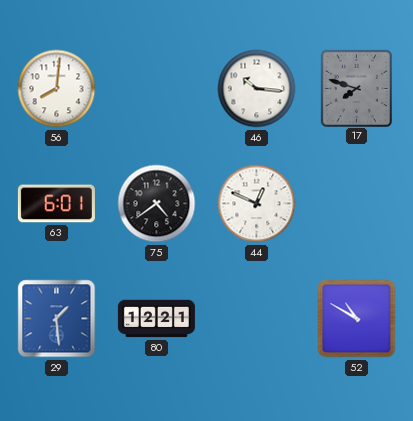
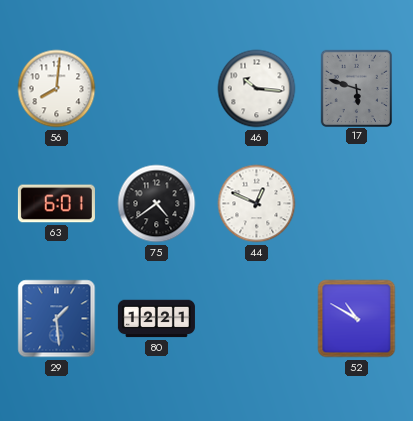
17: 7:48 -> 5:48 (356, 88)
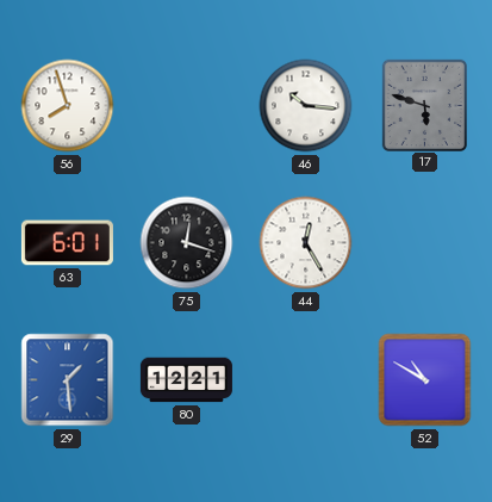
56: 8:01 -> 7:57 (68, 106)
75: 4:39 -> 12:18 (187, 243)
44: 12:49 -> 12:25 (306, 243)
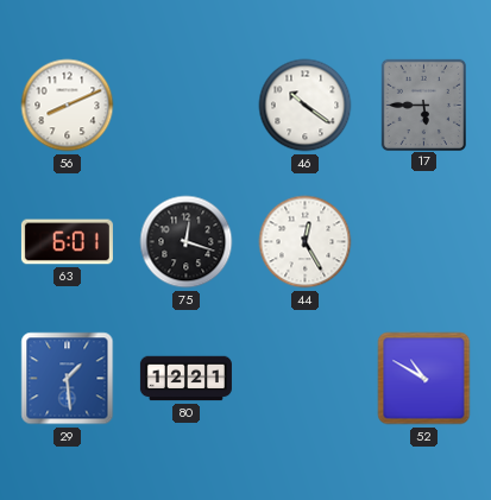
56: 7:57 -> 8:11 (68, 106)
46: 10:16 -> 10:21 (306, 106)
17: 5:48 -> 5:45 (423, 105)
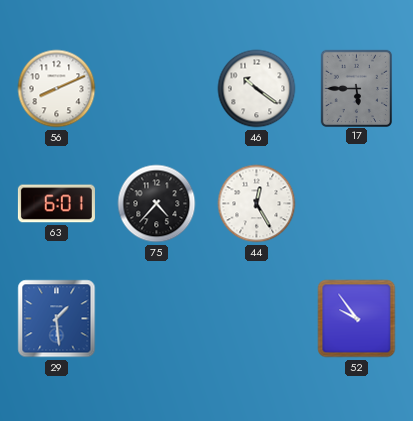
75: 12:18 -> 4:37 (157, 204)
80: 12:21 -> none (185, 379)
52: 10:50 -> 9:54 (357, 319)
